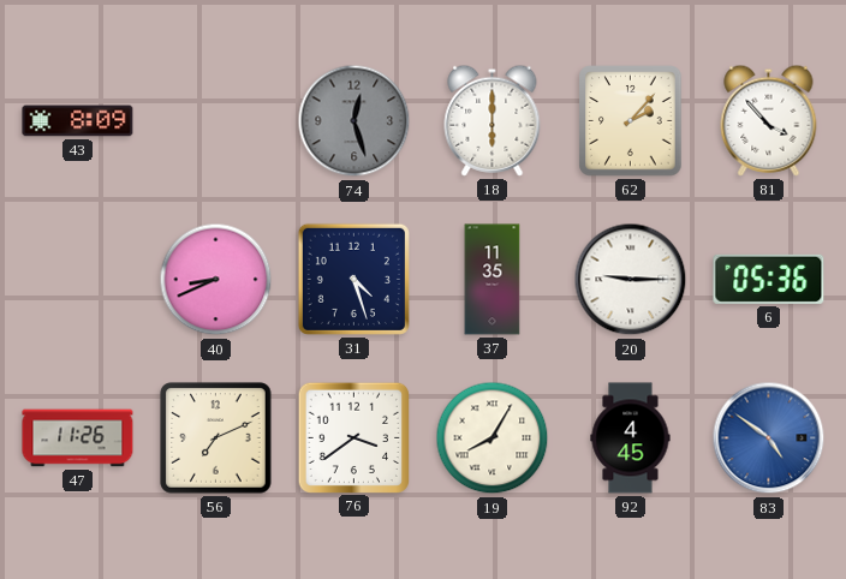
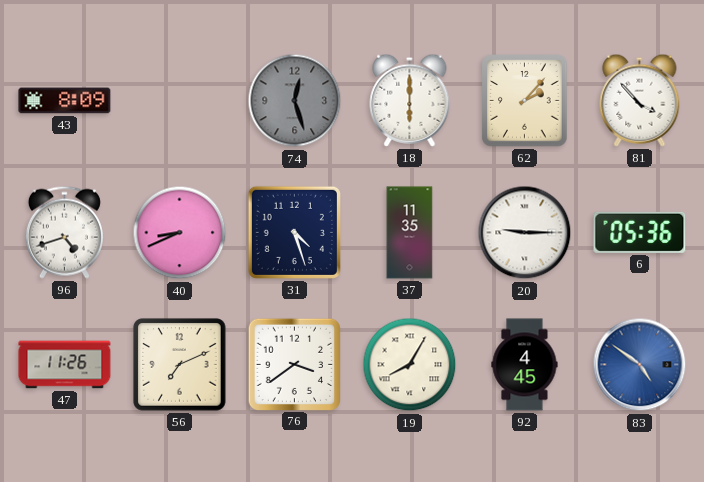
96: none -> 4:42 (64, 232)
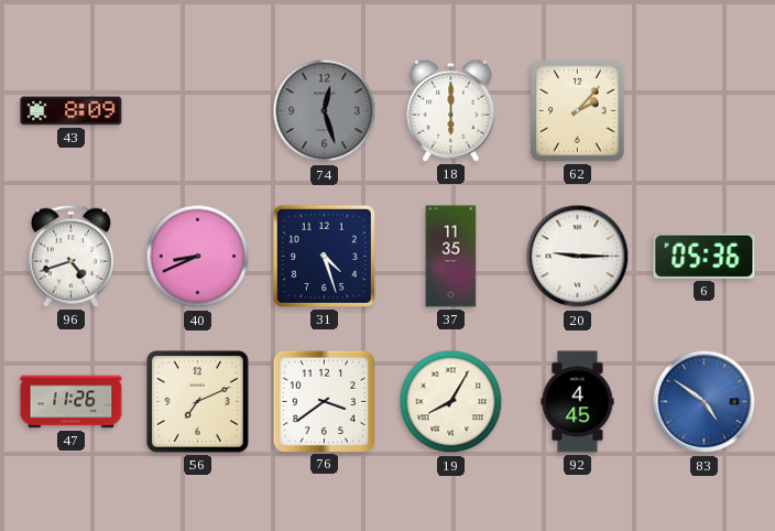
81: 3:53 -> none (640, 100)
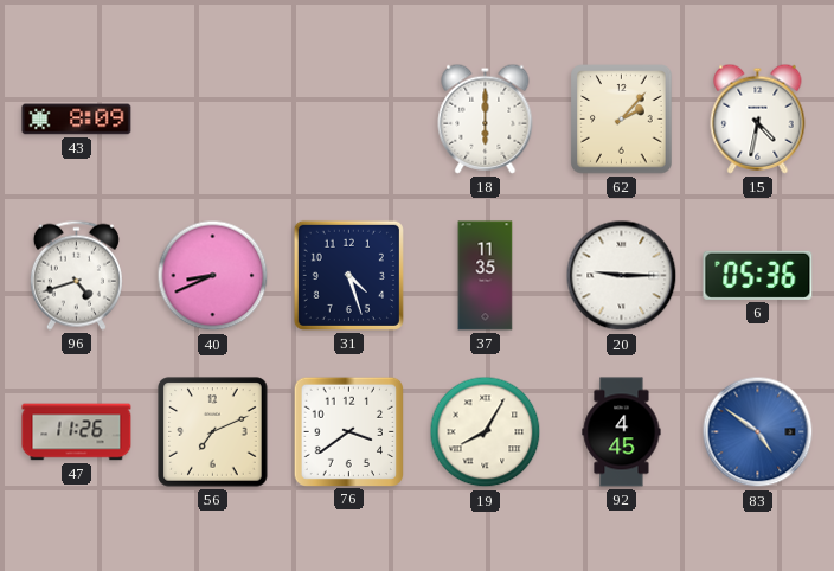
74: 12:27 -> none (325, 111)
15: none -> 4:32 (758, 118)
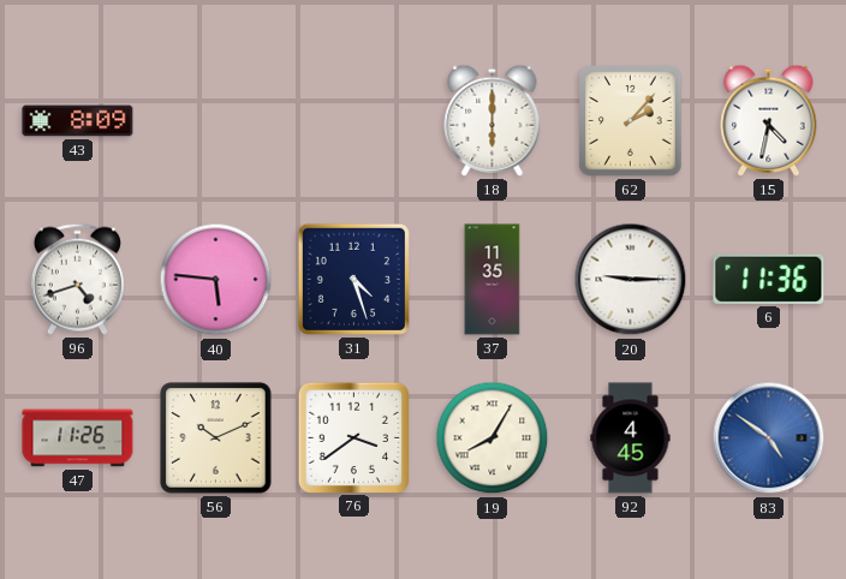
40: 8:41 -> 5:46 (216, 280)
6: 05:36 -> 11:36 (769, 279)
56: 7:11 -> 10:11 (216, 438)
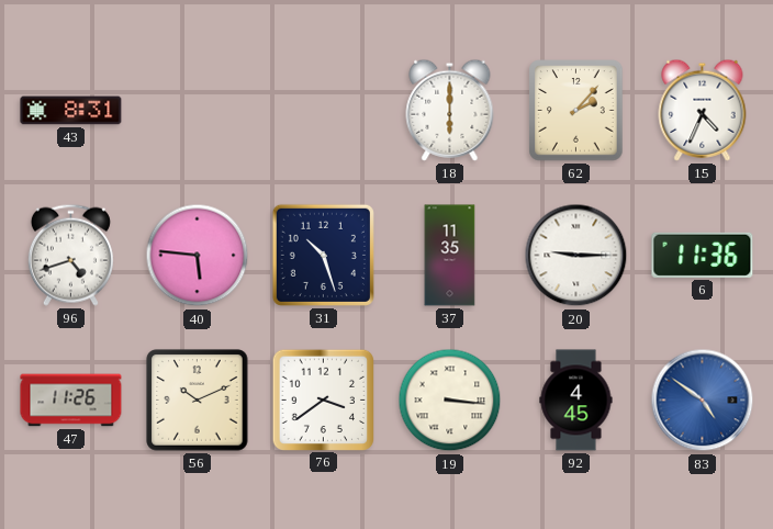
43: 8:09 -> 8:31 (71, 111)
15: 4:32 -> 4:34 (703, 110)
31: 4:27 -> 10:27 (323, 255)
19: 8:05 -> 3:16 (450, 401)
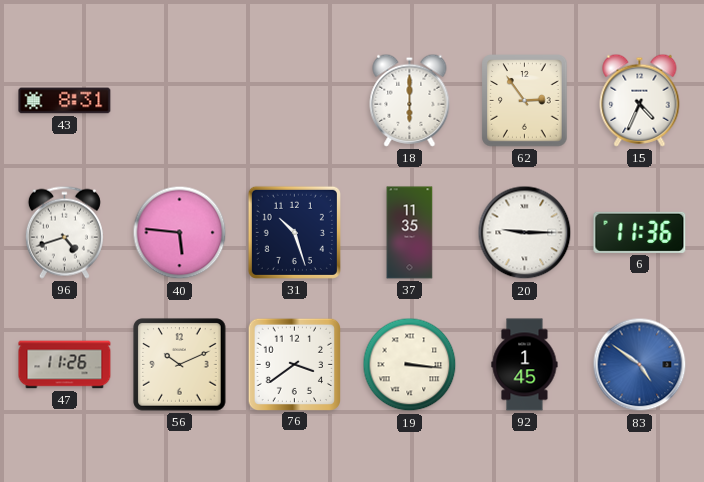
62: 2:07 -> 2:54 (525, 101)
92: 4:45 -> 1:45 (525, 365)
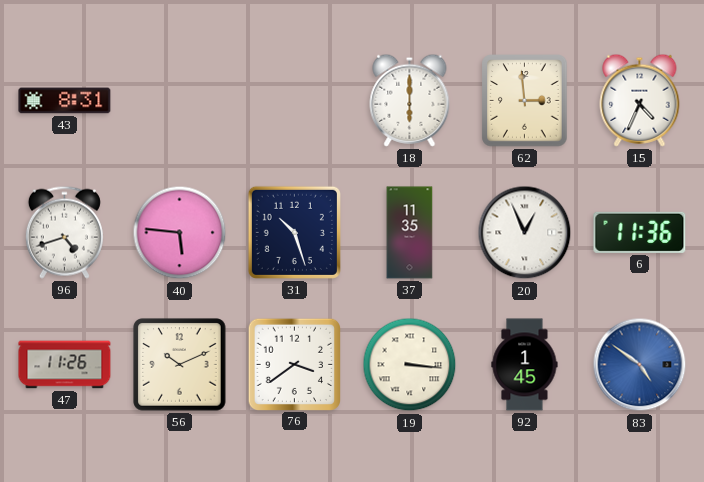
62: 2:54 -> 2:59 (525, 101)
20: 9:15 -> 12:56 (525, 233)
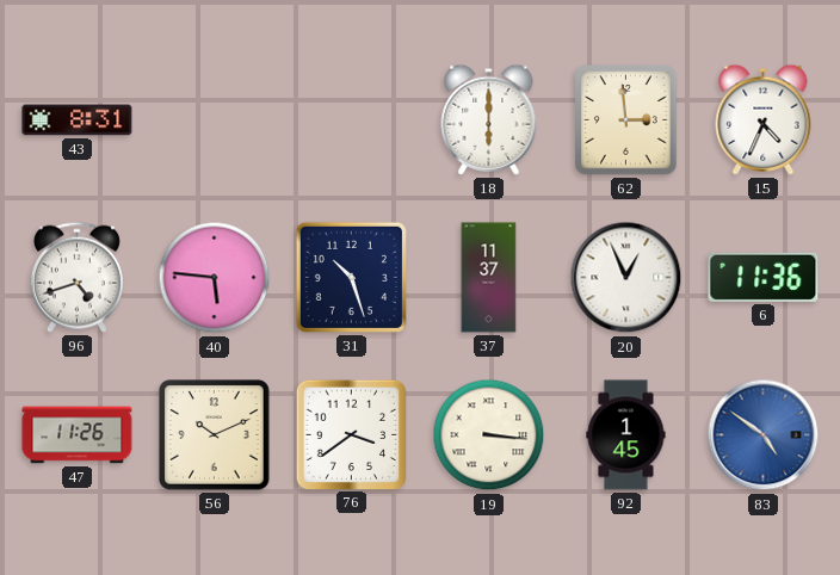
37: 11:35 -> 11:37 (489, 278)
